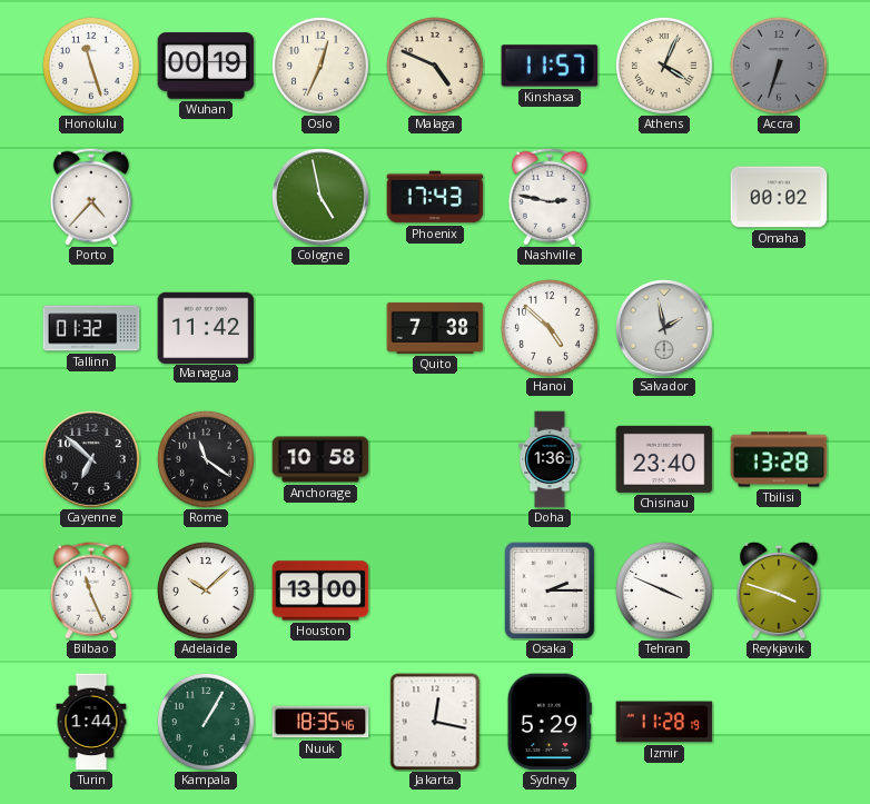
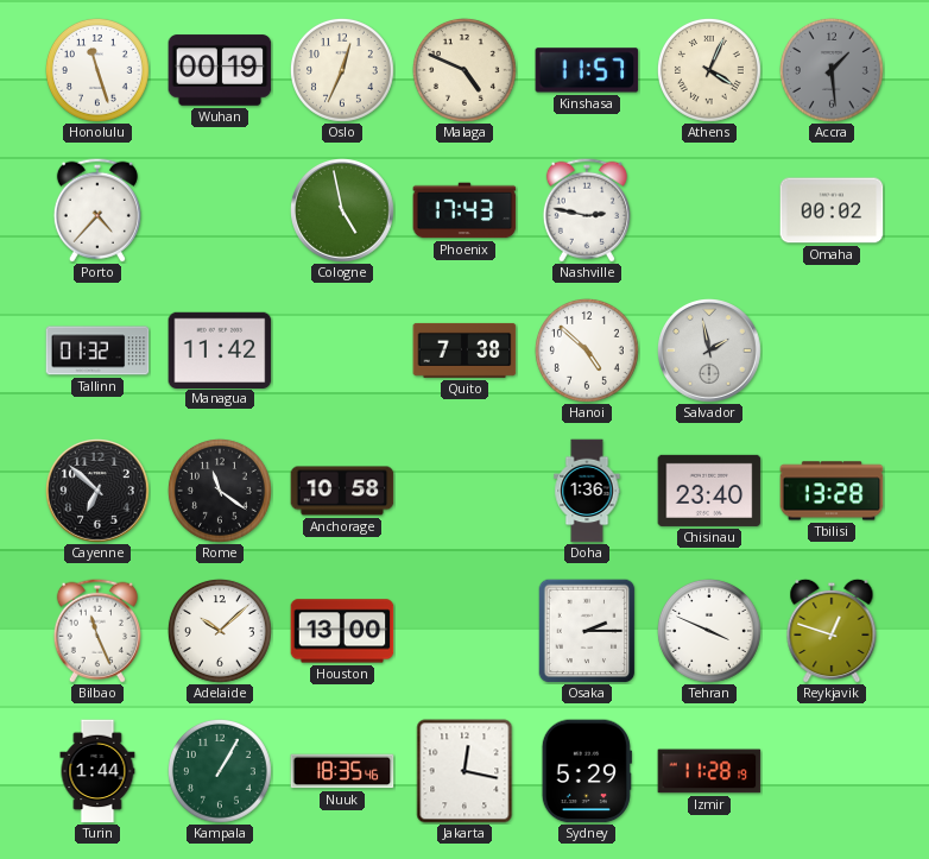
Accra: 6:33 -> 1:29 (832, 70)
Reykjavik: 3:48 -> 12:48 (832, 631)
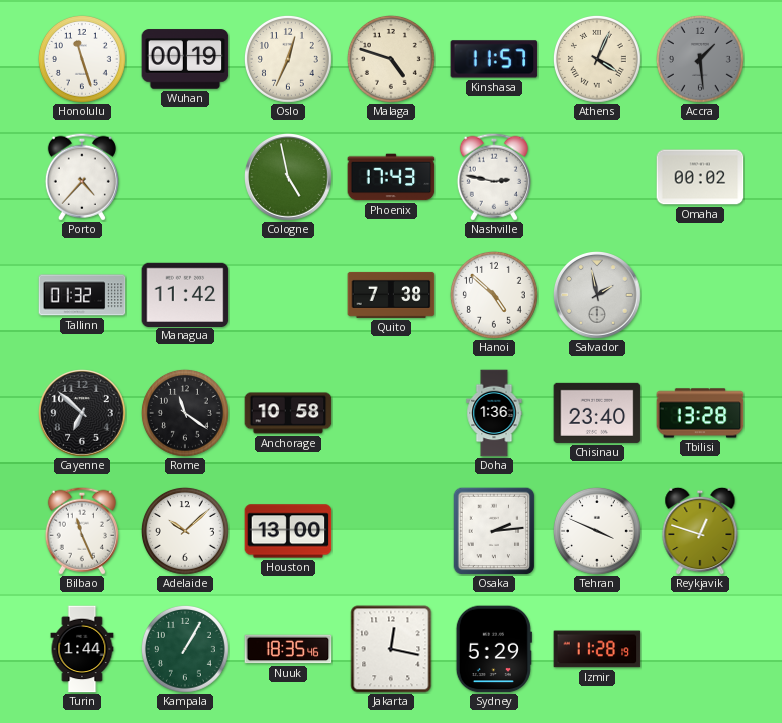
Malaga: 4:49 -> 4:48 (391, 59)
Osaka: 2:15 -> 2:14 (494, 531)
